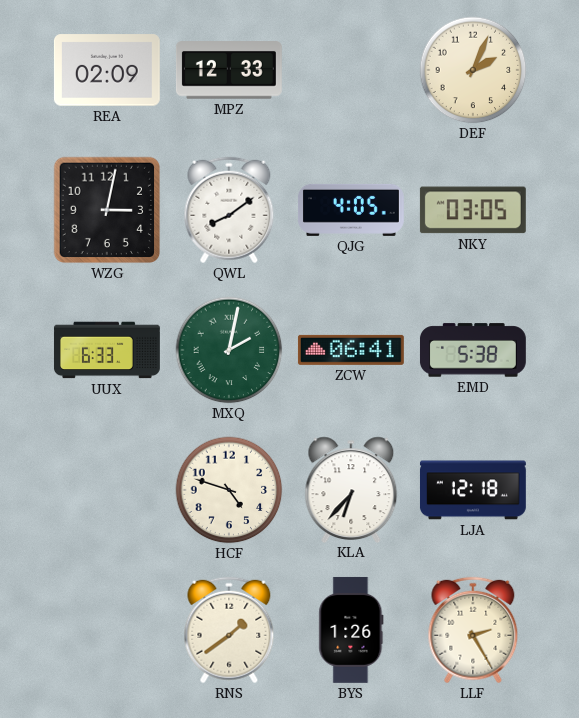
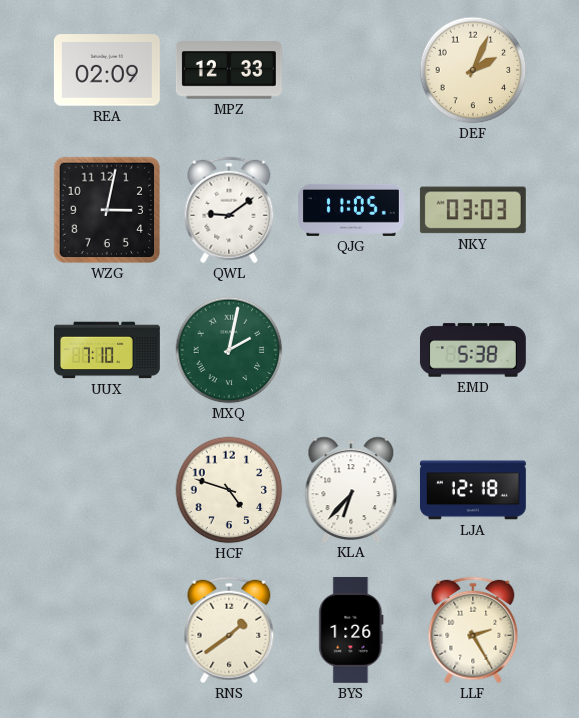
QWL: 8:09 -> 9:09 (229, 210)
QJG: 4:05 -> 11:05 (351, 210)
NKY: 03:05 -> 03:03 (473, 210)
UUX: 6:33 -> 7:10 (107, 350)
ZCW: 06:41 -> none (351, 350)
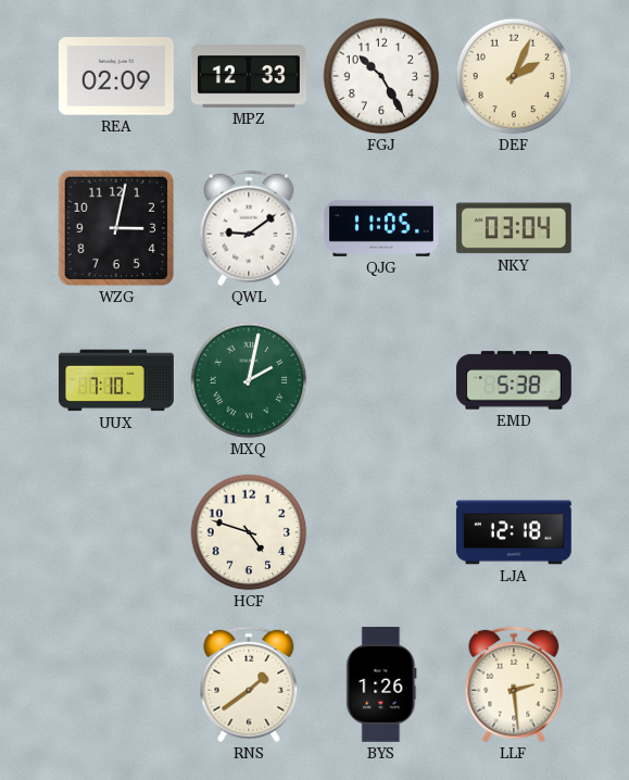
FGJ: none -> 10:25 (381, 76)
NKY: 03:03 -> 03:04 (514, 228)
KLA: 6:37 -> none (351, 489)
LLF: 2:25 -> 2:29 (514, 684)
